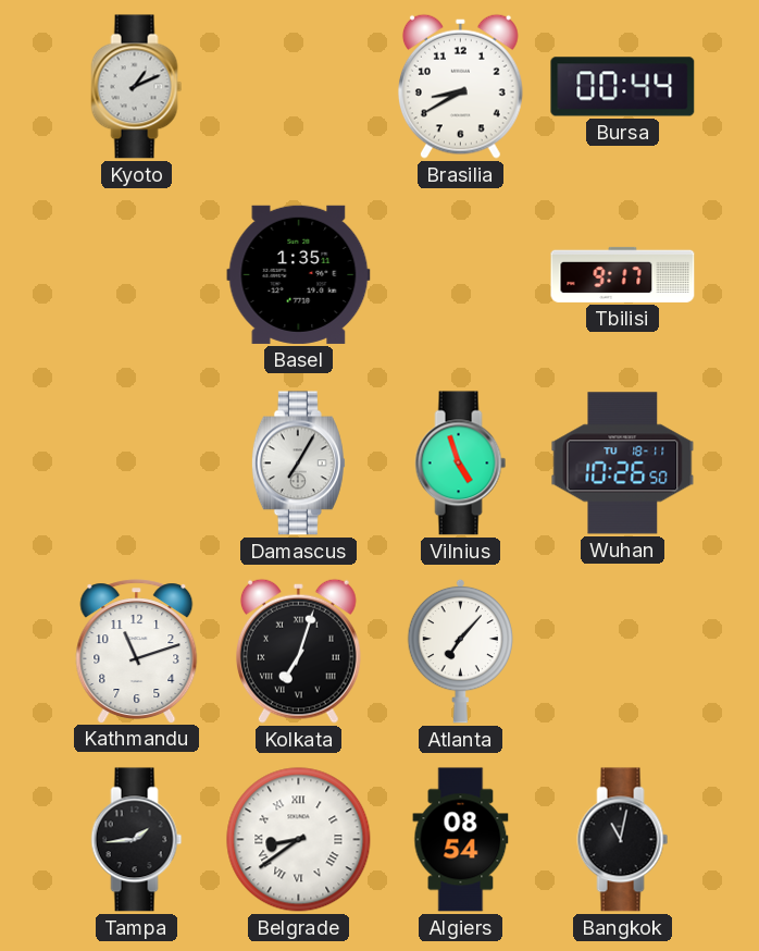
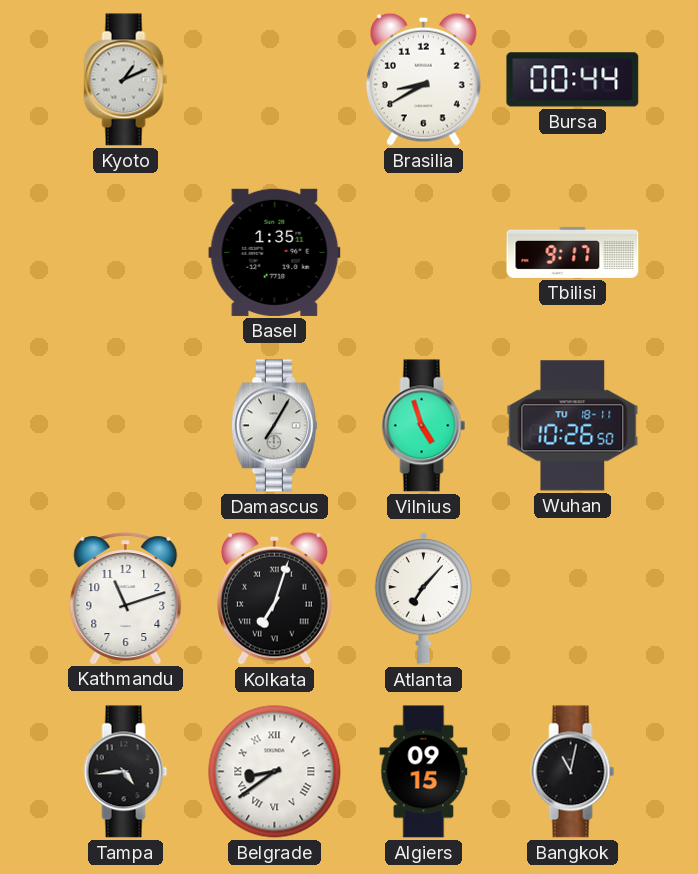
Tampa: 1:44 -> 4:44 (126, 772)
Algiers: 08:54 -> 09:15 (424, 772)
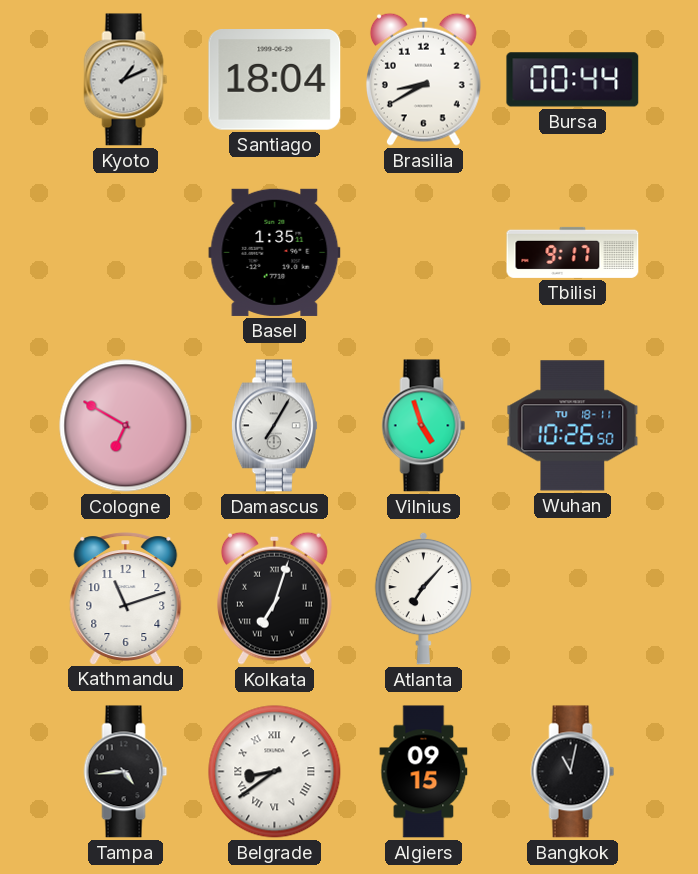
Santiago: none -> 18:04 (275, 80)
Cologne: none -> 6:50 (126, 426)
